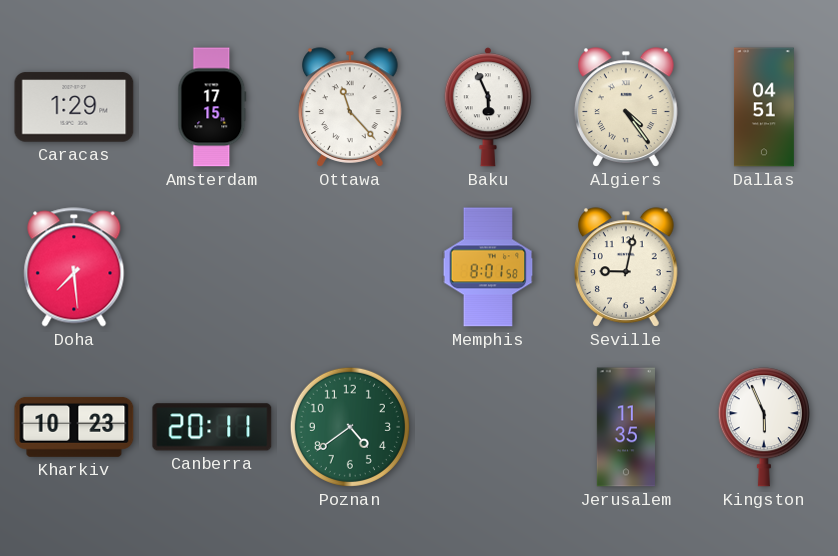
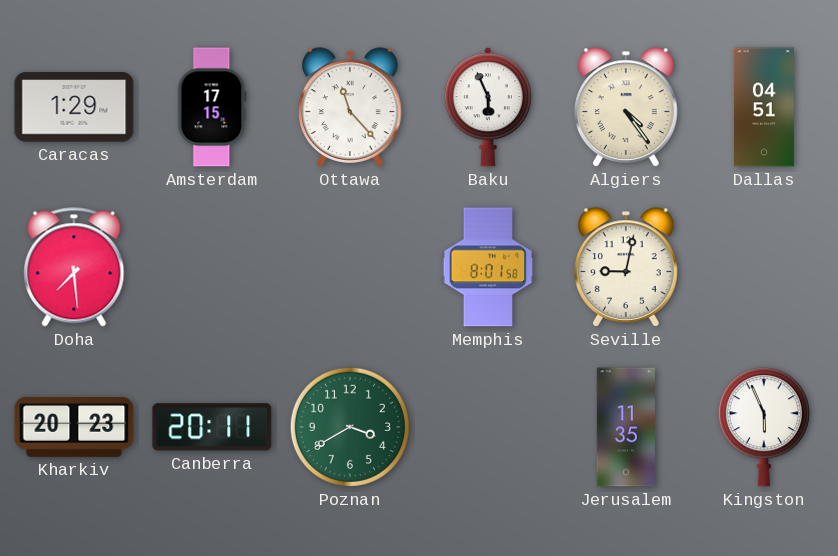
Kharkiv: 10:23 -> 20:23 (74, 427)
Poznan: 4:39 -> 3:40 (350, 427)
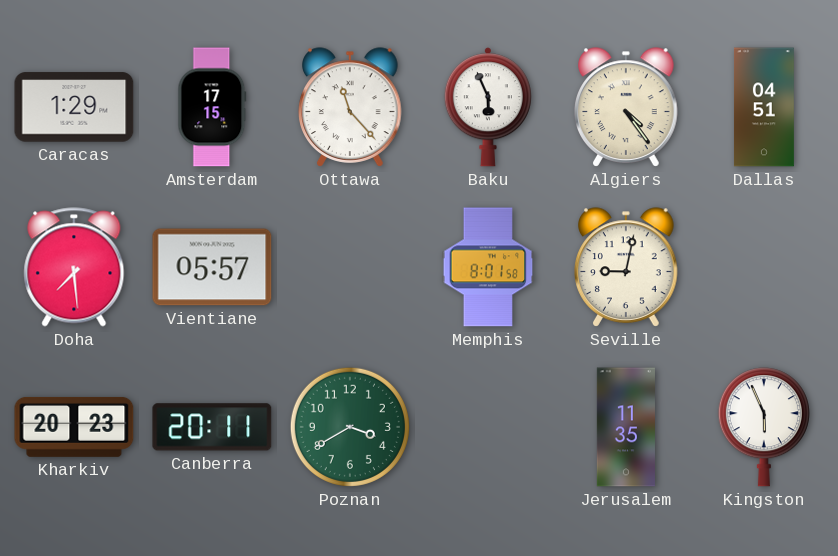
Vientiane: none -> 05:57 (212, 267)
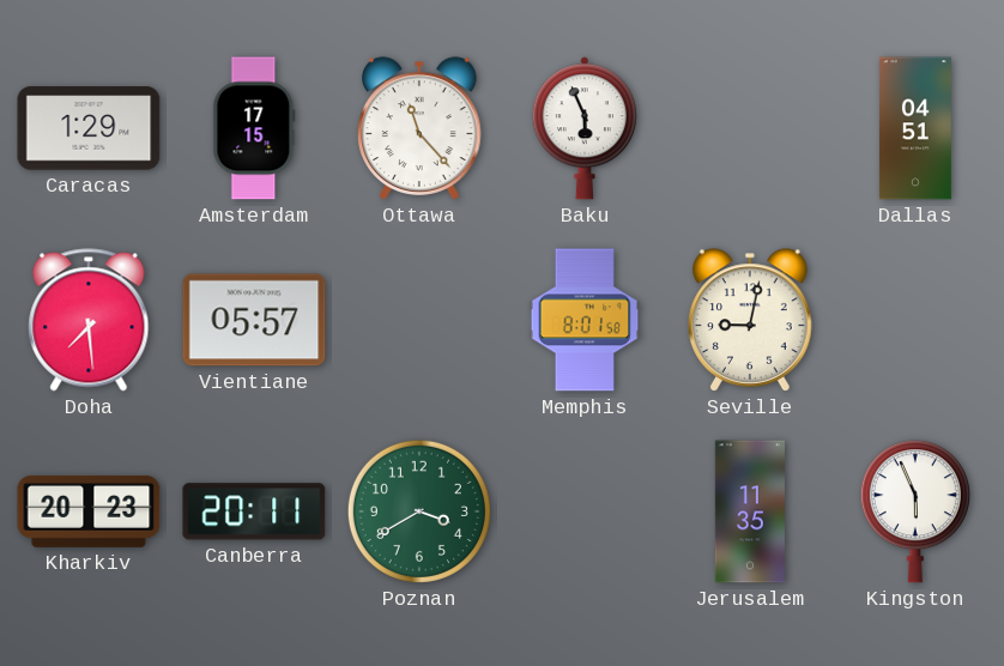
Algiers: 4:24 -> none (627, 107)
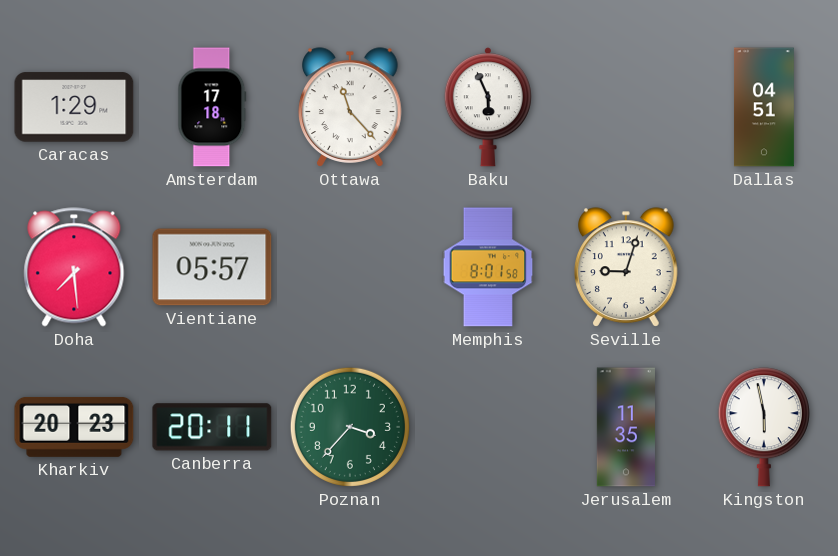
Amsterdam: 17:15 -> 17:18 (212, 107)
Seville: 9:02 -> 9:03 (627, 267)
Poznan: 3:40 -> 3:37 (350, 427)
Kingston: 5:56 -> 5:58 (764, 427)
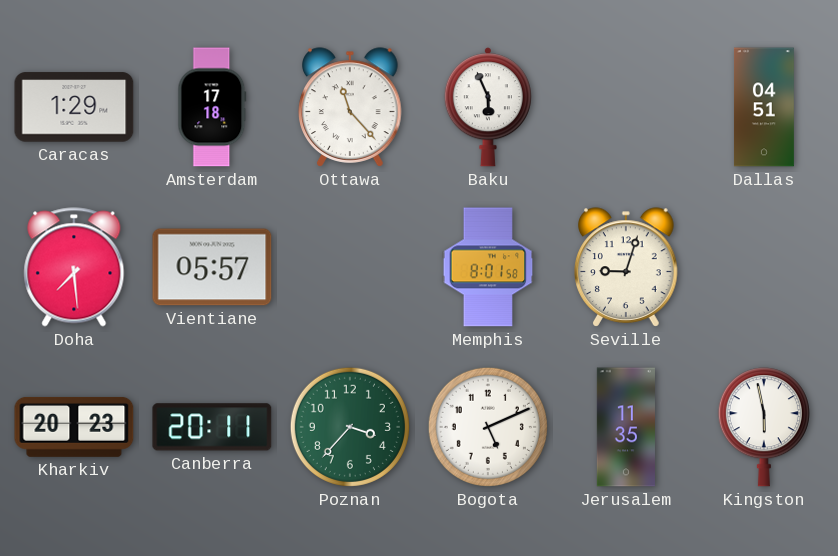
Bogota: none -> 5:11 (488, 427)
